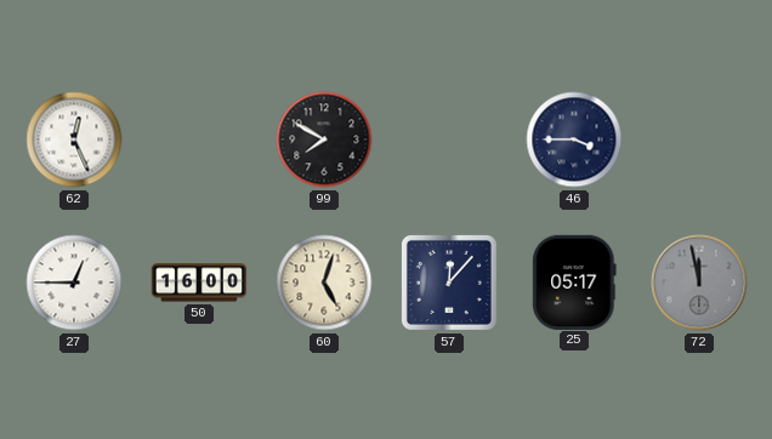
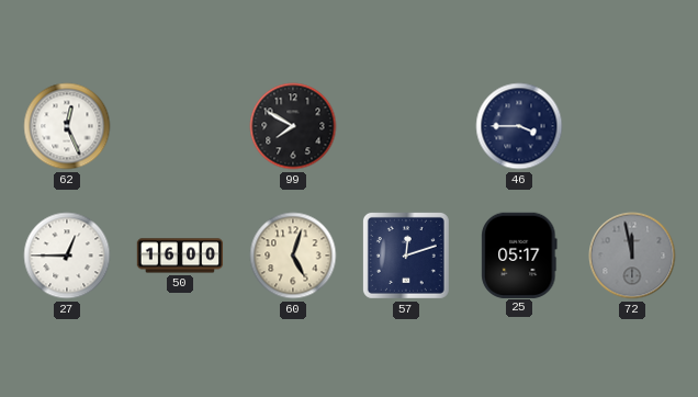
57: 12:07 -> 12:12 (406, 256)
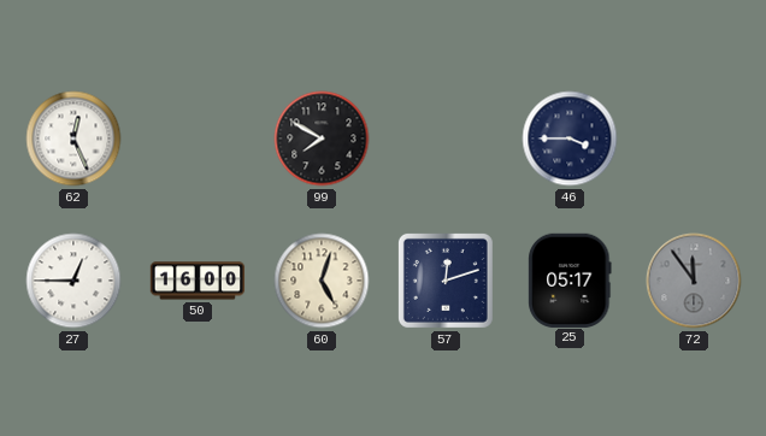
72: 11:58 -> 11:54 (694, 281)
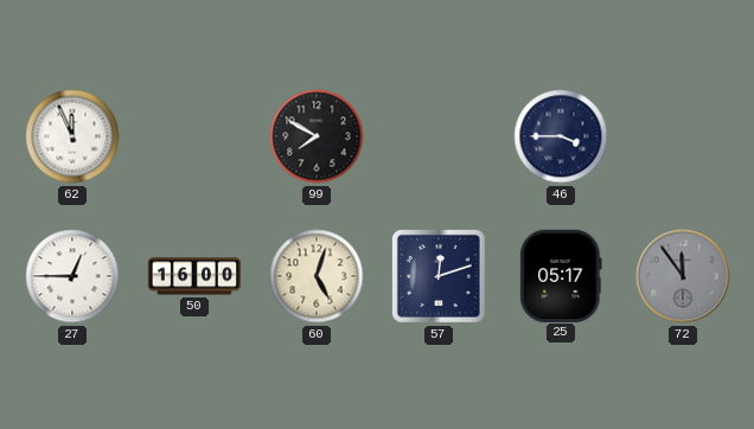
62: 12:26 -> 11:56 (72, 136)
